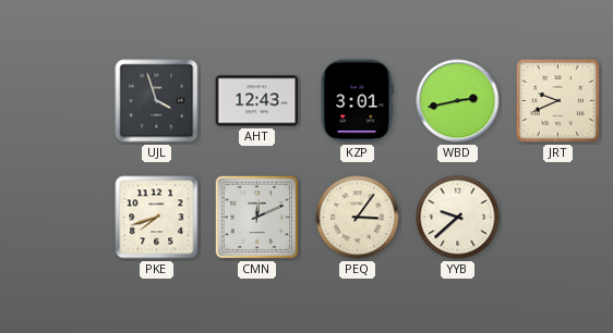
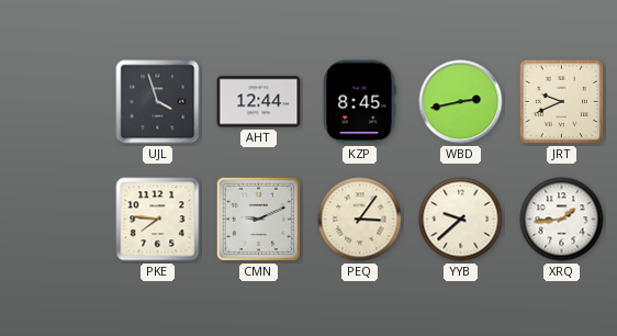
AHT: 12:43 -> 12:44 (259, 102)
KZP: 3:01 -> 8:45 (359, 102)
PKE: 7:42 -> 7:46 (158, 220)
CMN: 12:11 -> 9:11 (259, 220)
XRQ: none -> 1:44 (562, 220)
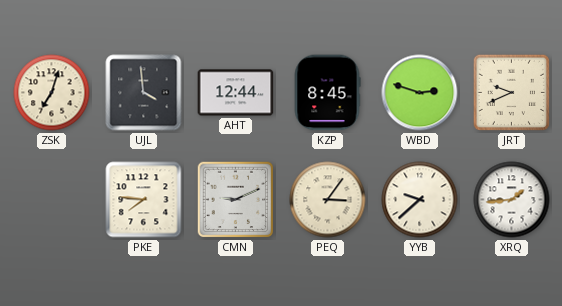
ZSK: none -> 7:03 (52, 93)
UJL: 3:57 -> 3:59 (144, 93)
WBD: 2:43 -> 2:48 (420, 93)
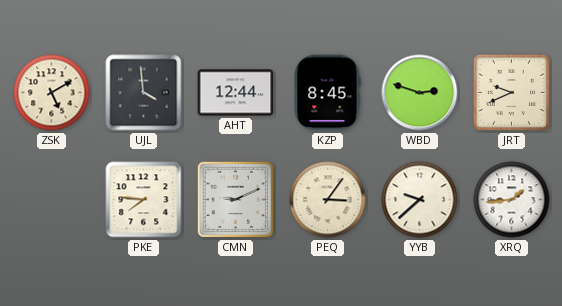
ZSK: 7:03 -> 5:10 (52, 93)
